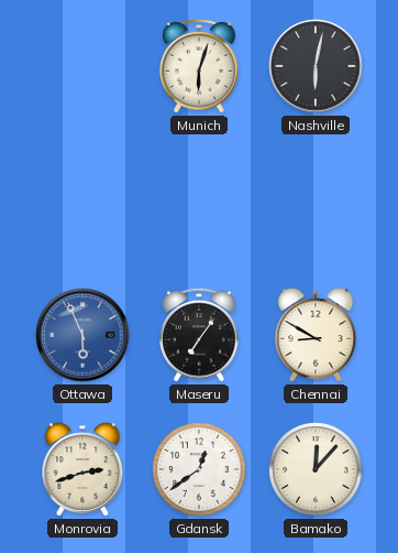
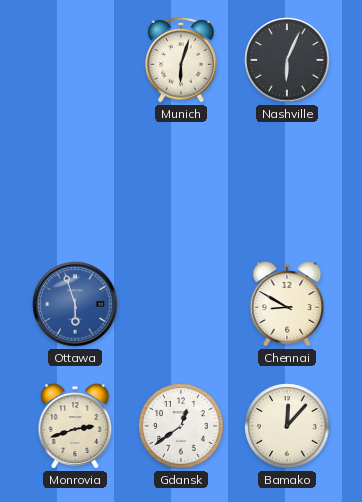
Nashville: 6:02 -> 6:04 (287, 60)
Ottawa: 5:56 -> 5:57 (75, 304)
Maseru: 7:06 -> none (199, 335)
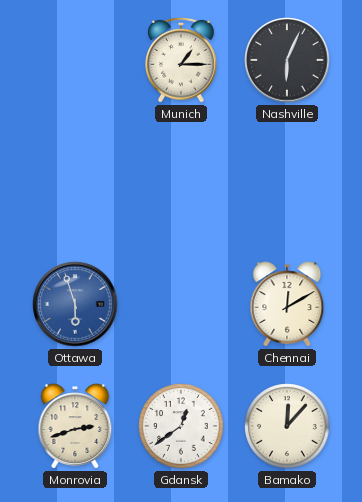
Munich: 6:03 -> 1:15 (181, 60)
Chennai: 8:50 -> 12:10 (287, 304)
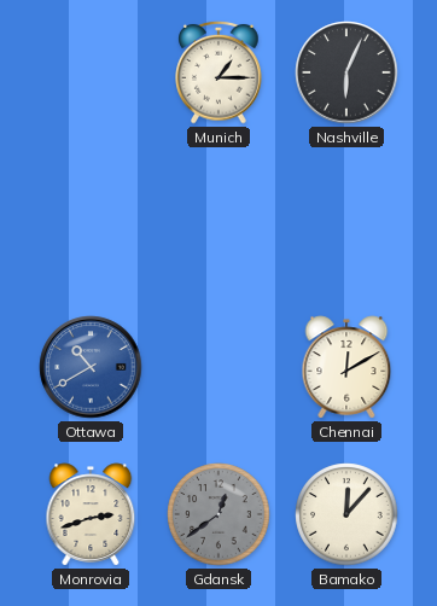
Ottawa: 5:57 -> 10:40 (91, 367)
Gdansk dial: white -> grey (218, 514)
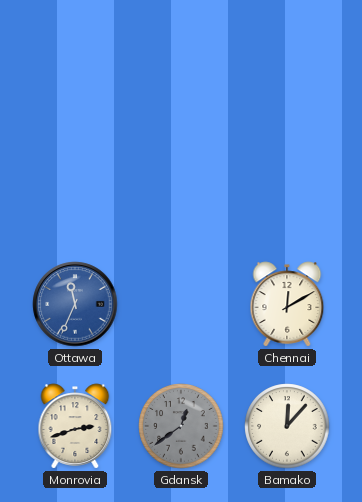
Munich: 1:15 -> none (218, 72)
Nashville: 6:04 -> none (346, 72)
Ottawa: 10:40 -> 11:34 (75, 304)
